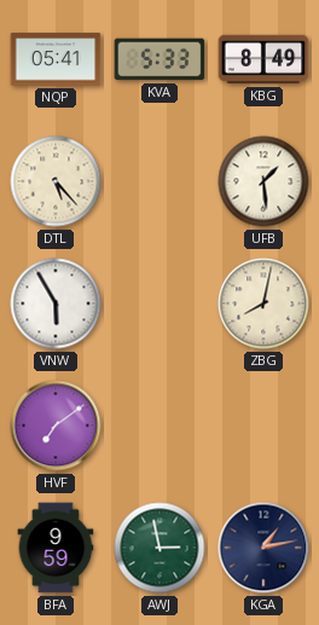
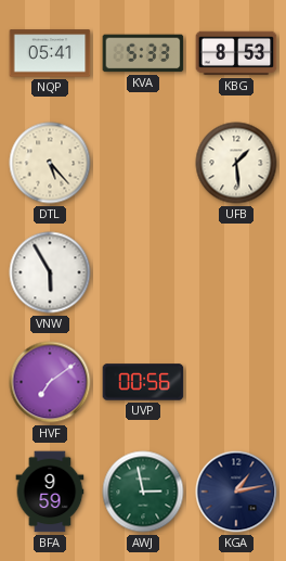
KBG: 8:49 -> 8:53 (236, 53)
ZBG: 8:02 -> none (263, 303)
UVP: none -> 00:56 (143, 382)
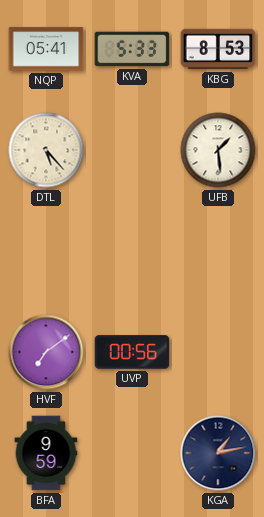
VNW: 5:55 -> none (50, 272)
AWJ: 2:58 -> none (143, 492)
